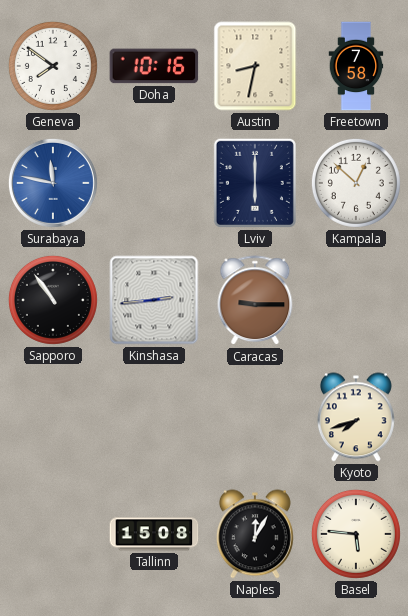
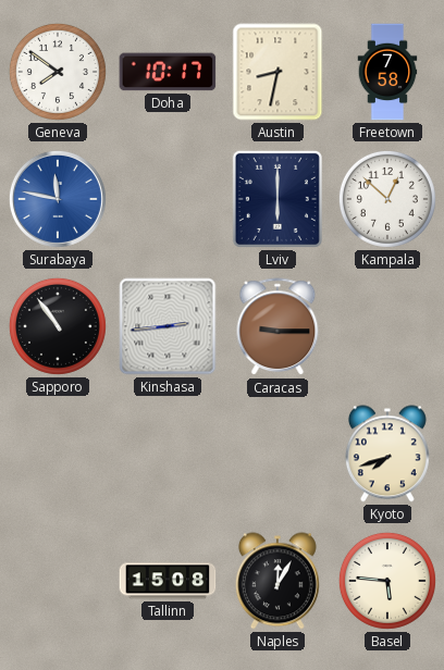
Doha: 10:16 -> 10:17 (168, 72)
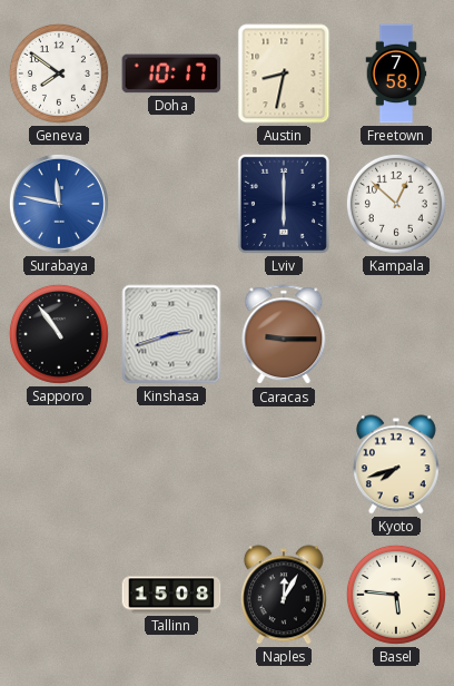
Kinshasa: 2:44 -> 2:42 (171, 334)
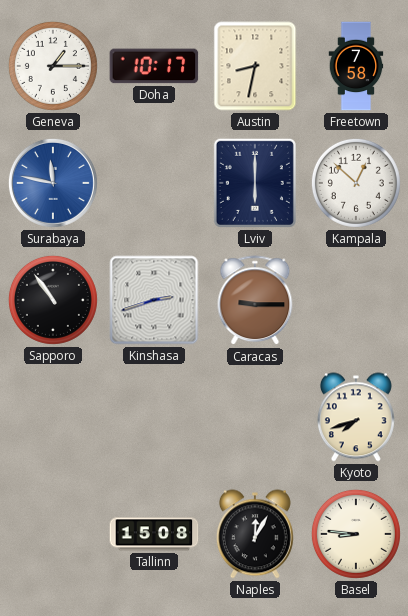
Geneva: 7:51 -> 1:15 (53, 66)
Basel: 5:46 -> 8:46 (356, 534)
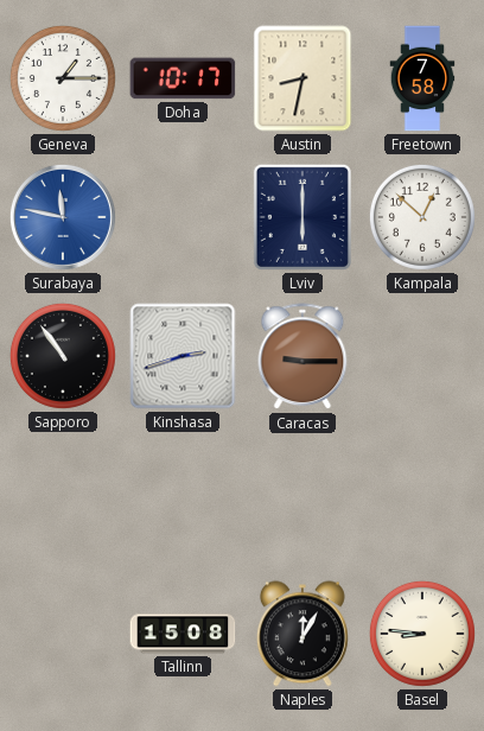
Kyoto: 7:42 -> none (356, 417)
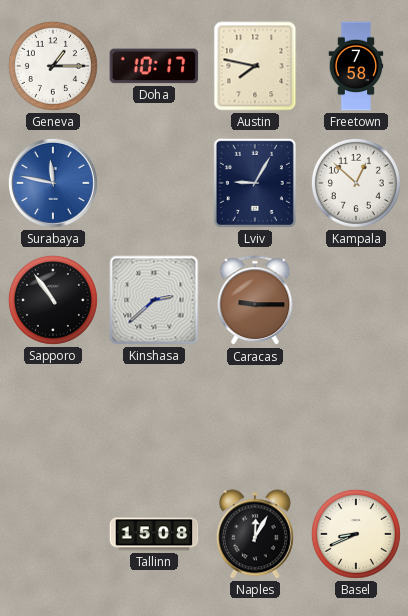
Austin: 8:32 -> 7:47 (255, 66)
Lviv: 6:00 -> 9:05 (255, 183)
Kinshasa: 2:42 -> 2:38 (154, 300)
Basel: 8:46 -> 8:41 (356, 534)
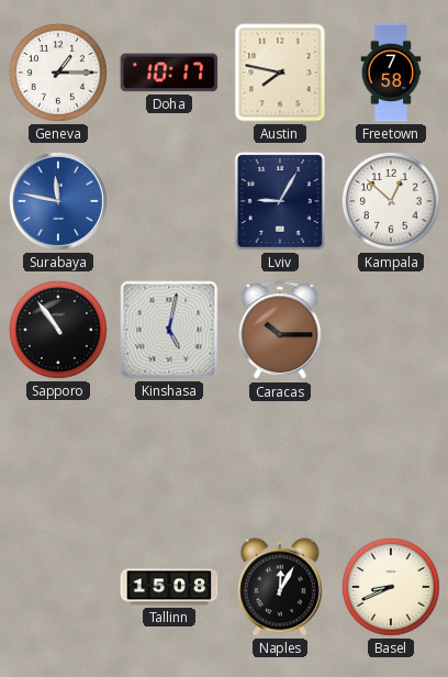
Kinshasa: 2:38 -> 5:02 (169, 330)
Caracas: 9:15 -> 10:15 (280, 331)
